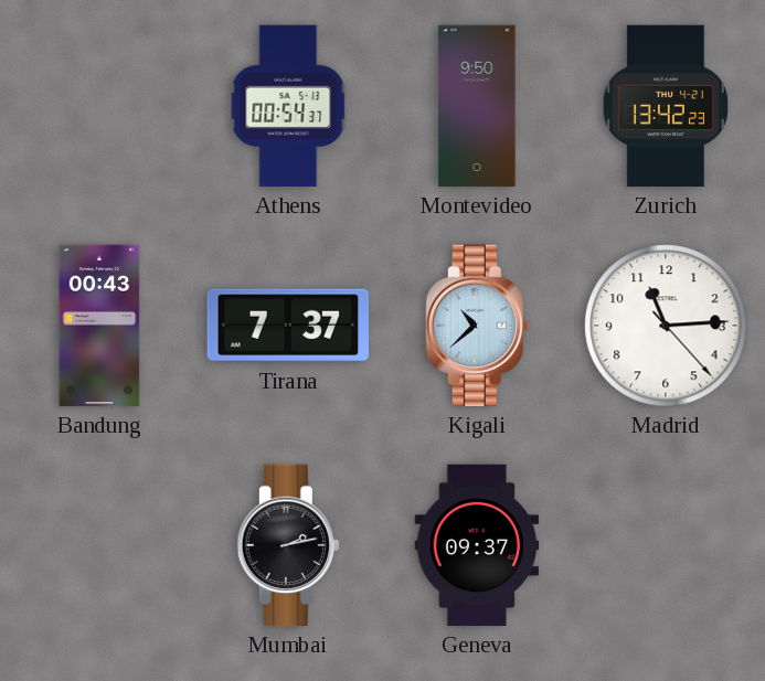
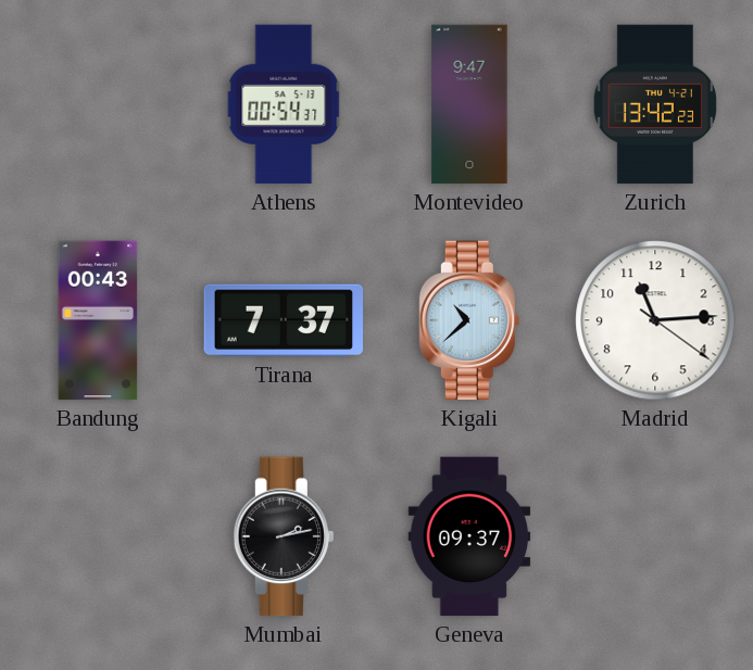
Montevideo: 9:50 -> 9:47 (469, 104)
Madrid: 11:14:23 -> 11:14:21 (655, 320)
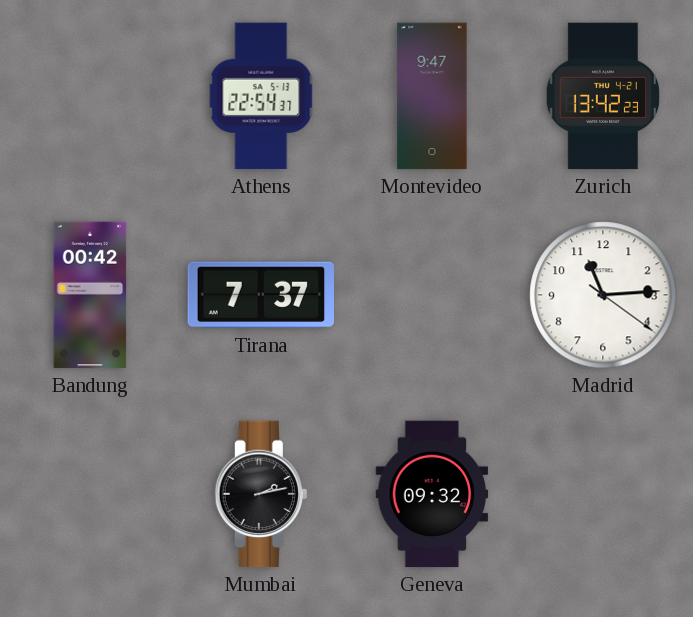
Athens: 00:54 -> 22:54 (261, 96)
Bandung: 00:43 -> 00:42 (90, 295)
Kigali: 10:38 -> none (469, 320)
Geneva: 09:37 -> 09:32 (432, 494)
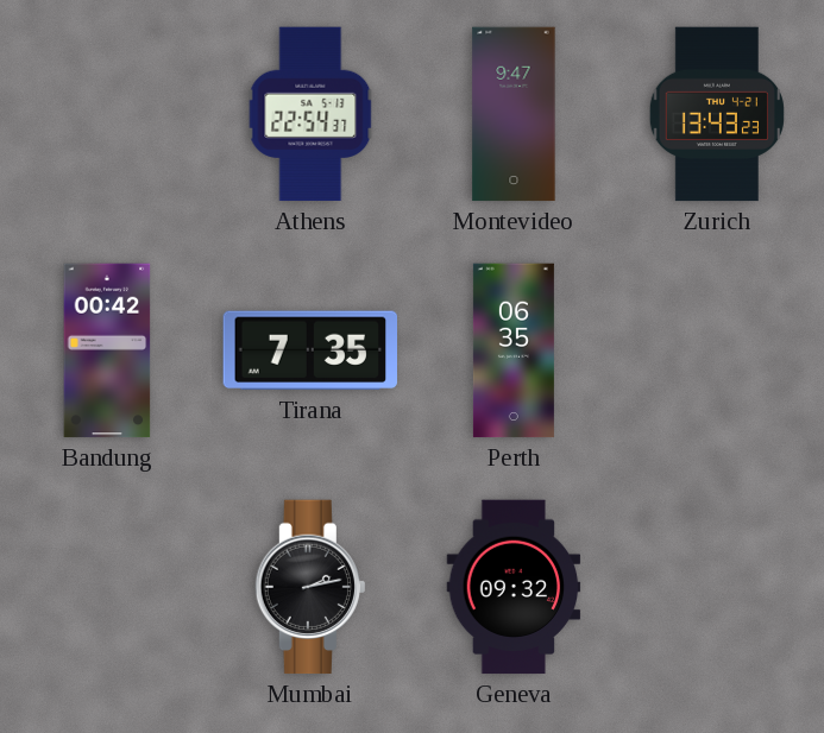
Zurich: 13:42 -> 13:43 (717, 114)
Tirana: 7:37 -> 7:35 (310, 350)
Perth: none -> 06:35 (514, 350)
Madrid: 11:14 -> none (603, 295)
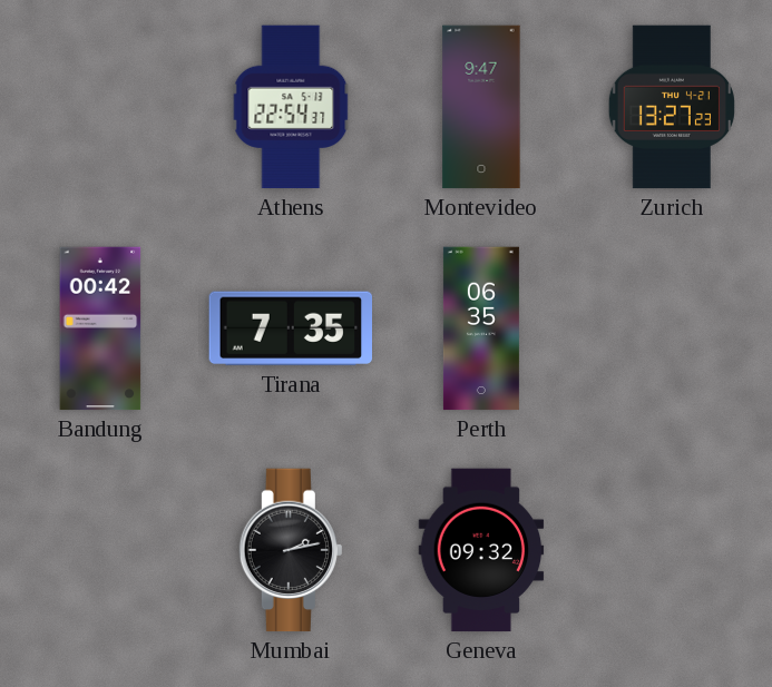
Zurich: 13:43 -> 13:27 (672, 107)
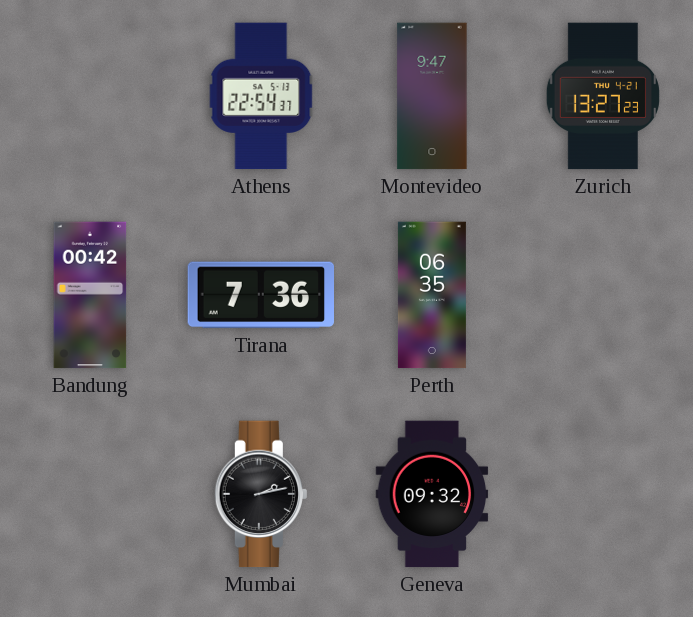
Tirana: 7:35 -> 7:36 (261, 295)
